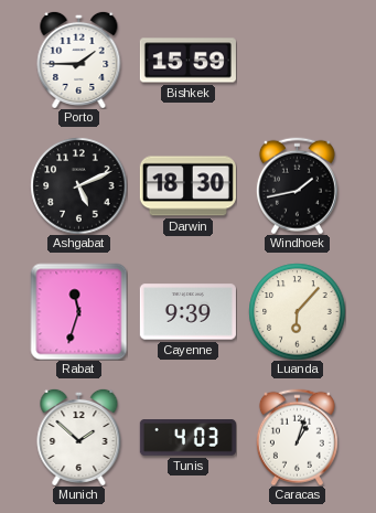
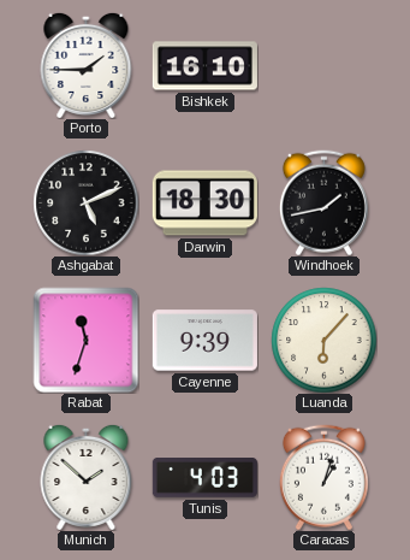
Bishkek: 15:59 -> 16:10 (204, 66)
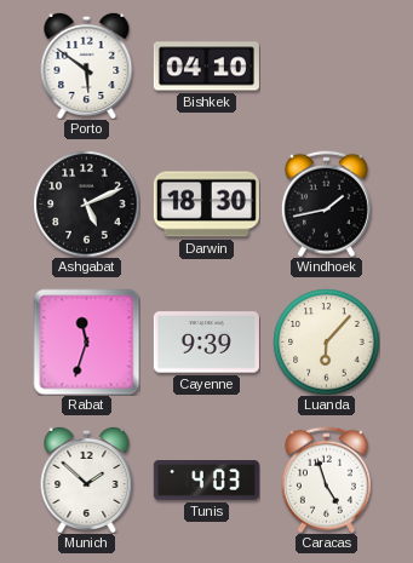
Porto: 1:45 -> 5:51 (87, 65)
Bishkek: 16:10 -> 04:10 (206, 67)
Caracas: 1:03 -> 4:57 (326, 479)
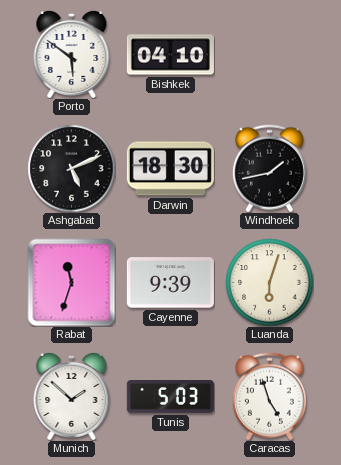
Luanda: 6:07 -> 6:03 (269, 282)
Tunis: 4:03 -> 5:03 (170, 397)
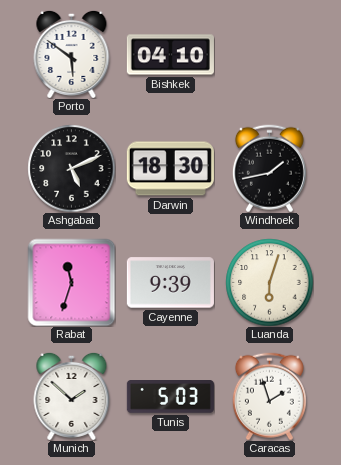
Caracas: 4:57 -> 1:57 (269, 396)
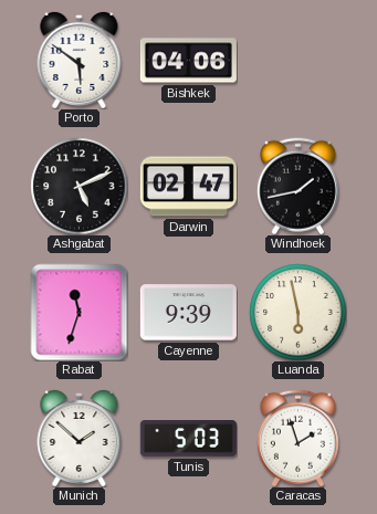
Bishkek: 04:10 -> 04:06 (188, 61)
Darwin: 18:30 -> 02:47 (188, 187)
Luanda: 6:03 -> 5:58 (297, 312)
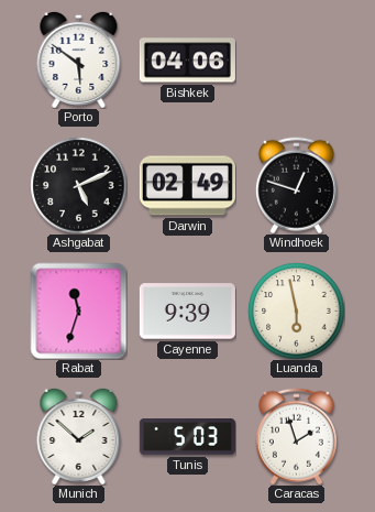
Darwin: 02:47 -> 02:49 (187, 186)
Windhoek: 1:43 -> 12:48 (296, 185)
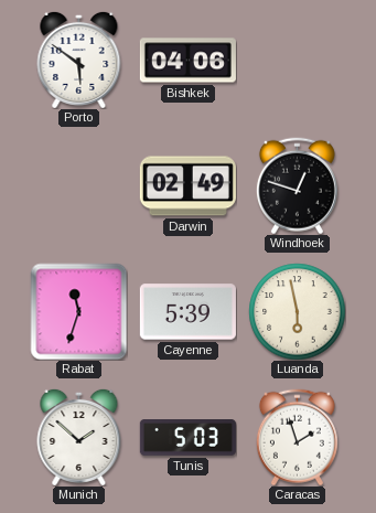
Ashgabat: 5:11 -> none (78, 185)
Cayenne: 9:39 -> 5:39 (187, 312)
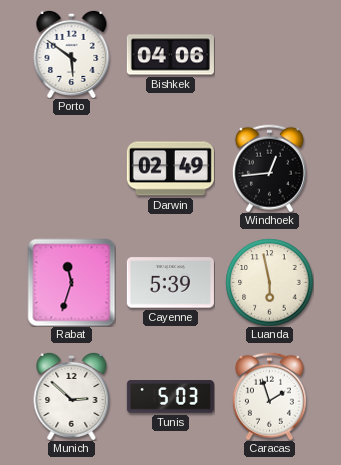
Windhoek: 12:48 -> 12:44 (269, 168)
Munich: 1:52 -> 2:52 (72, 396)
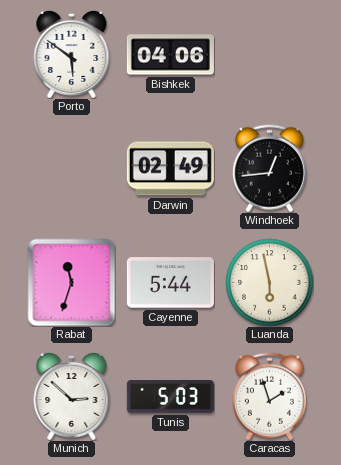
Cayenne: 5:39 -> 5:44 (170, 283)
